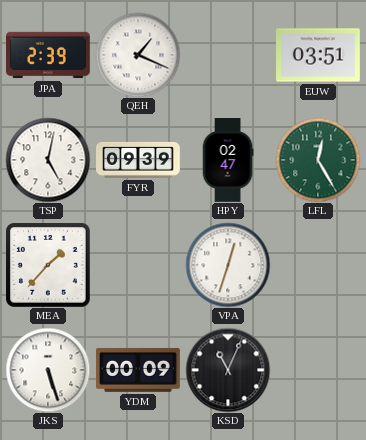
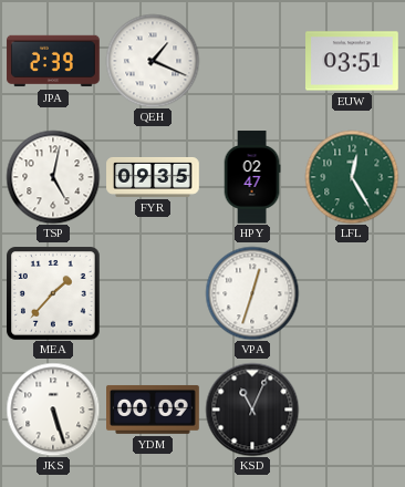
FYR: 09:39 -> 09:35 (153, 177)
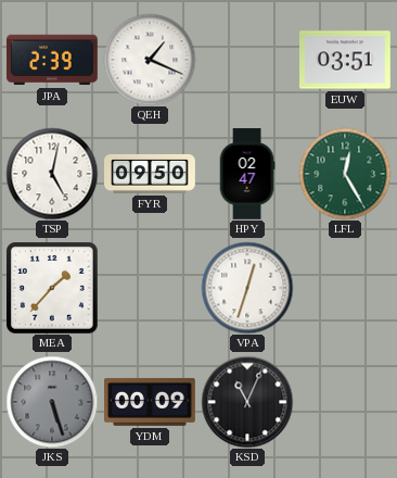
FYR: 09:35 -> 09:50 (150, 174)
JKS dial: white -> grey (52, 402)
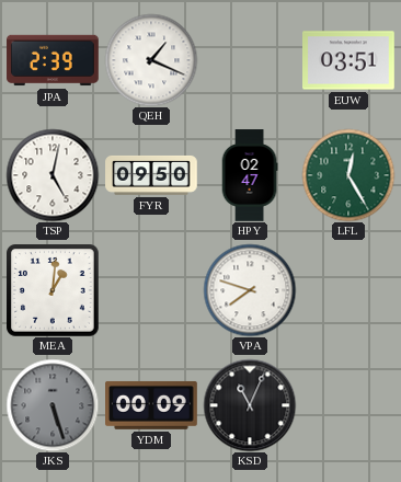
MEA: 1:37 -> 1:01 (54, 291)
VPA: 12:33 -> 7:48 (250, 290)
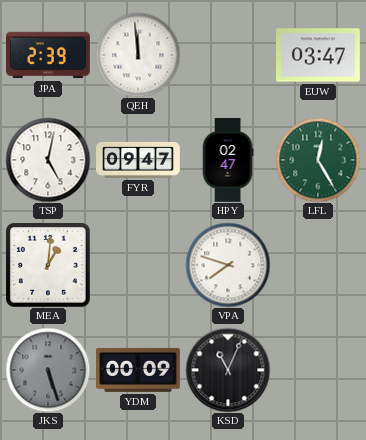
QEH: 1:19 -> 11:59 (138, 55)
EUW: 03:51 -> 03:47 (319, 55)
FYR: 09:50 -> 09:47 (138, 160)
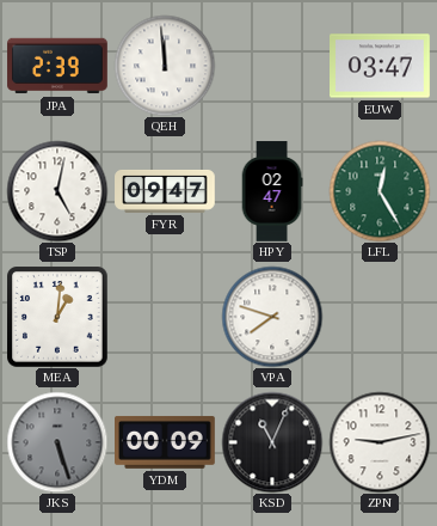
ZPN: none -> 9:13 (380, 442)
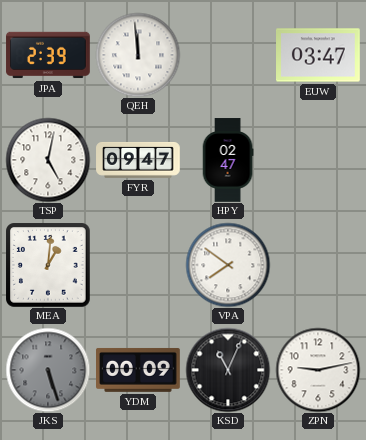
LFL: 12:25 -> none (380, 191)
VPA: 7:48 -> 7:51 (228, 265)
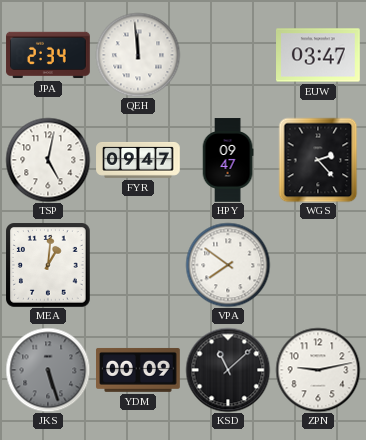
JPA: 2:39 -> 2:34 (48, 55)
HPY: 02:47 -> 09:47 (228, 160)
WGS: none -> 2:23 (318, 160)
KSD: 11:04 -> 11:08 (228, 370)
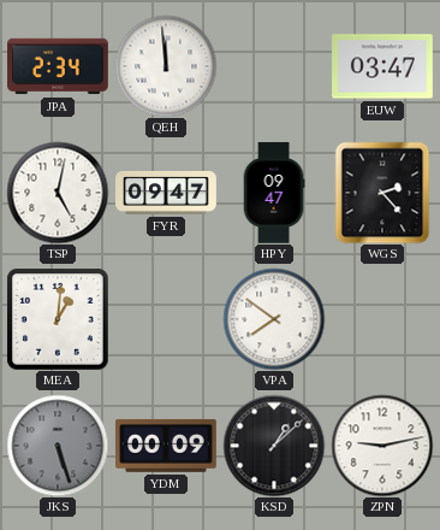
KSD: 11:08 -> 1:08 (274, 446)
